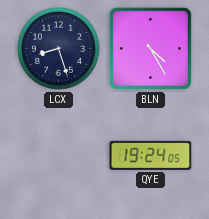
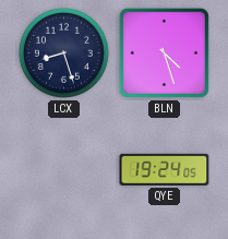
BLN: 4:25 -> 4:27 (164, 52)
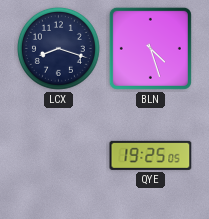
LCX: 8:27 -> 8:18 (58, 48)
QYE: 19:24 -> 19:25 (151, 155)
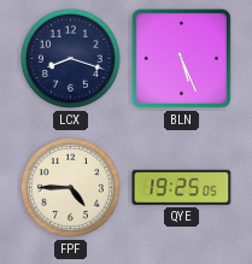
BLN: 4:27 -> 5:26 (181, 58)
FPF: none -> 4:45 (70, 187)
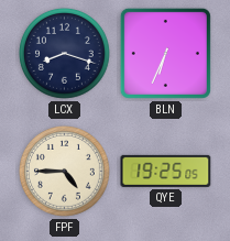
BLN: 5:26 -> 6:34 (165, 53)
